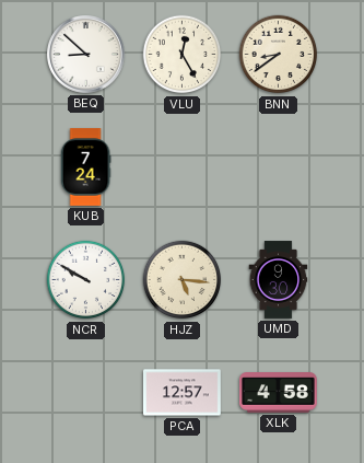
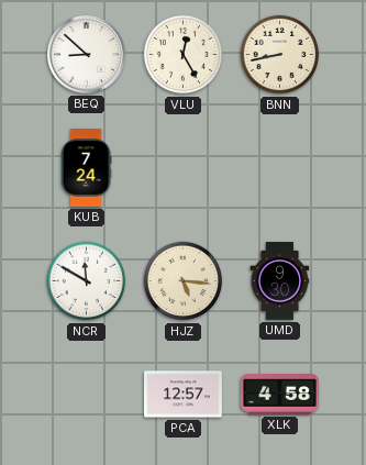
BNN: 8:39 -> 8:43 (280, 55)
NCR: 9:50 -> 11:50 (87, 281)
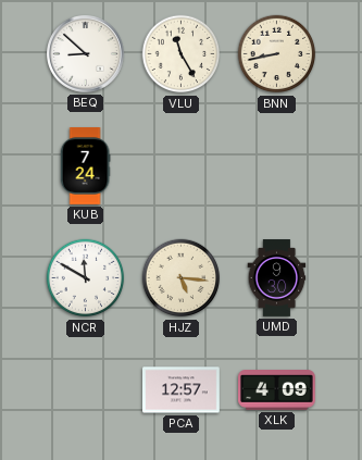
VLU: 12:25 -> 11:25 (182, 54)
XLK: 4:58 -> 4:09 (277, 390)
